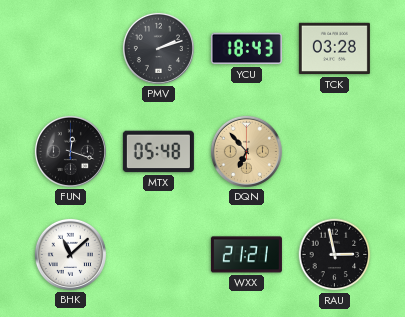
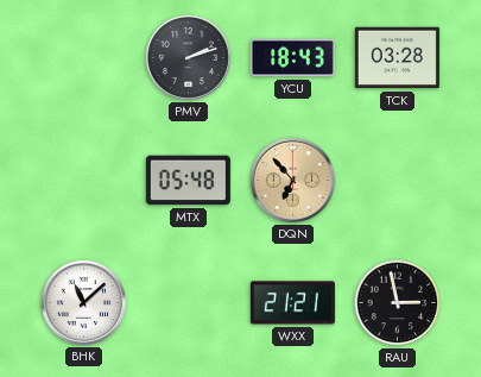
FUN: 12:18 -> none (70, 151)
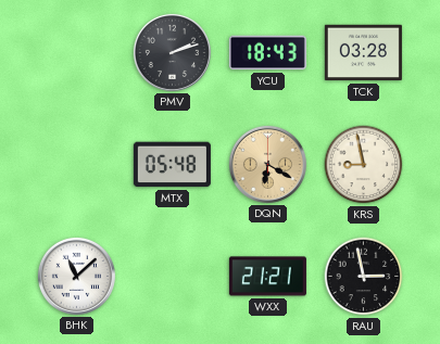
DQN: 6:53 -> 6:20 (267, 164)
KRS: none -> 8:58 (364, 165)
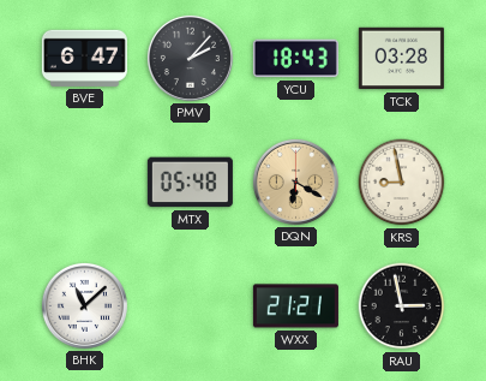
BVE: none -> 6:47 (84, 58)
PMV: 2:12 -> 2:07 (190, 58)
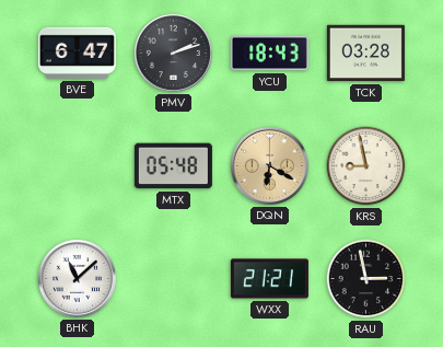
PMV: 2:07 -> 2:12 (173, 53)
